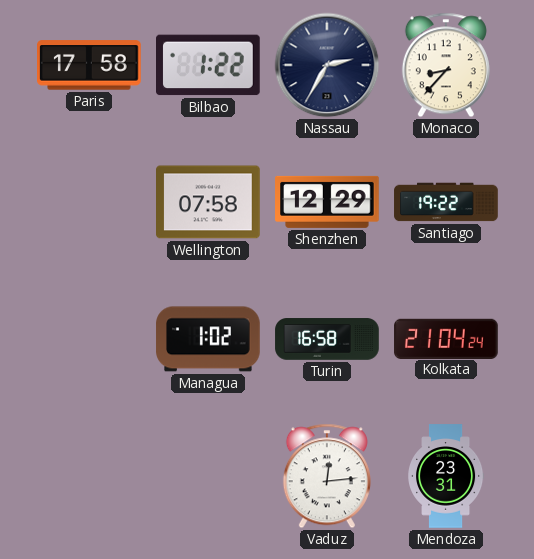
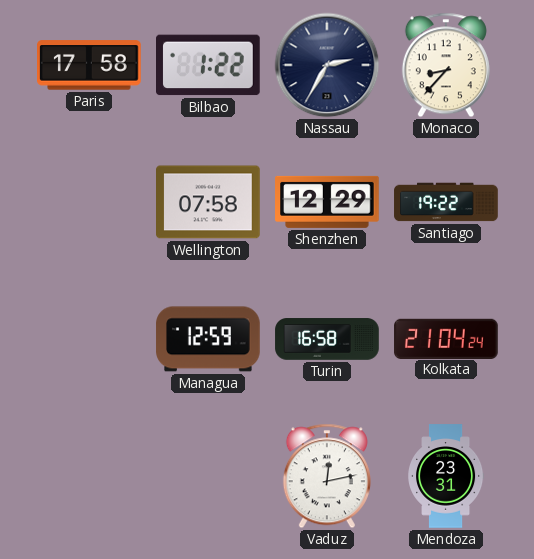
Managua: 1:02 -> 12:59 (208, 339)
Vaduz: 12:14 -> 12:13 (327, 476)
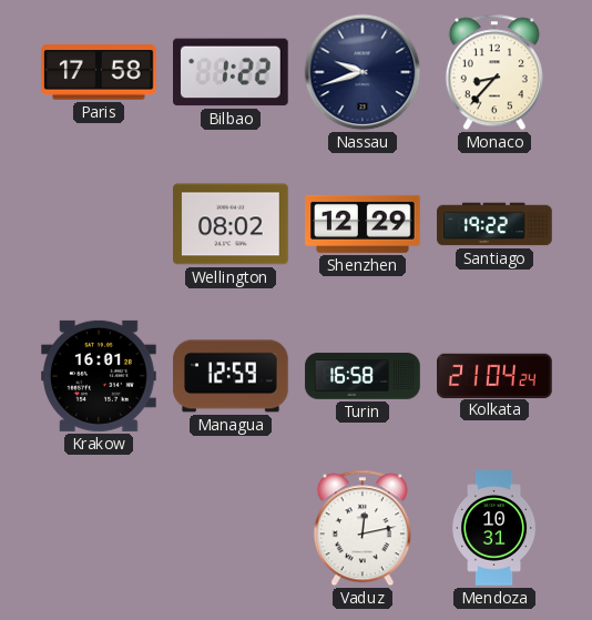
Nassau: 2:35 -> 9:42 (363, 72)
Wellington: 07:58 -> 08:02 (231, 224)
Krakow: none -> 16:01 (99, 376)
Mendoza: 23:31 -> 10:31 (494, 528)
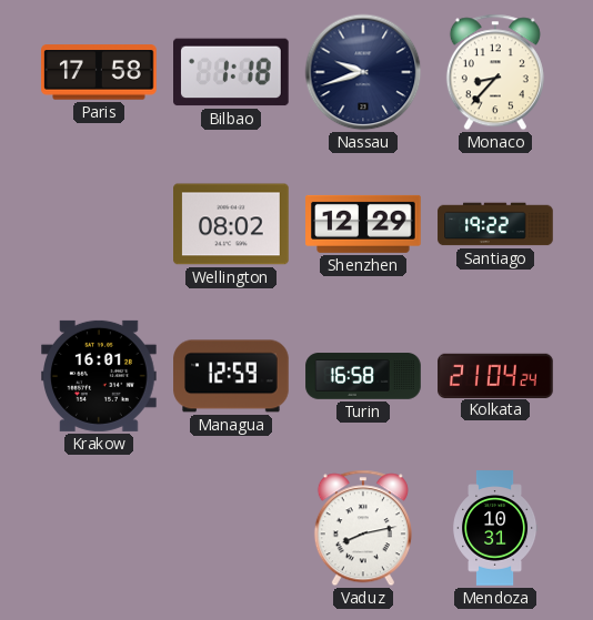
Bilbao: 1:22 -> 1:18 (232, 72)
Vaduz: 12:13 -> 8:13 (363, 528)
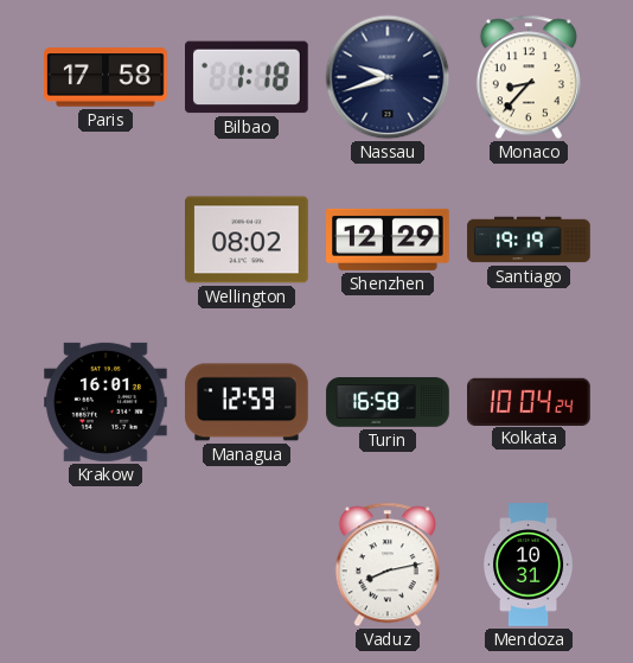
Santiago: 19:22 -> 19:19 (529, 240)
Kolkata: 21:04 -> 10:04 (529, 401)
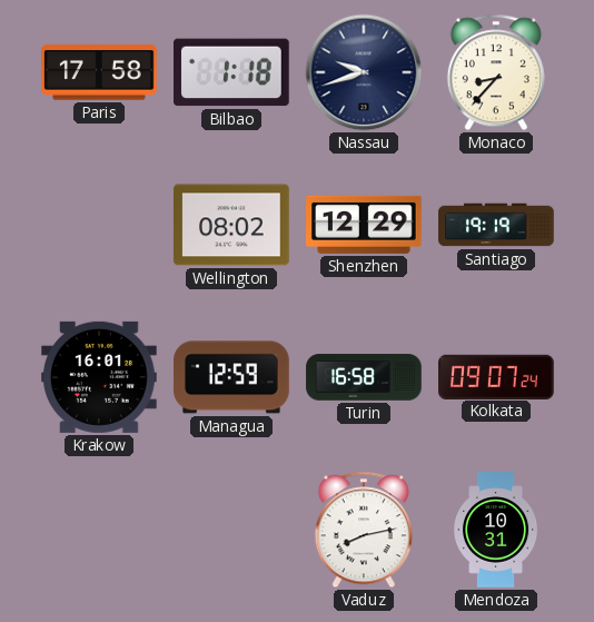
Kolkata: 10:04 -> 09:07 (496, 376)
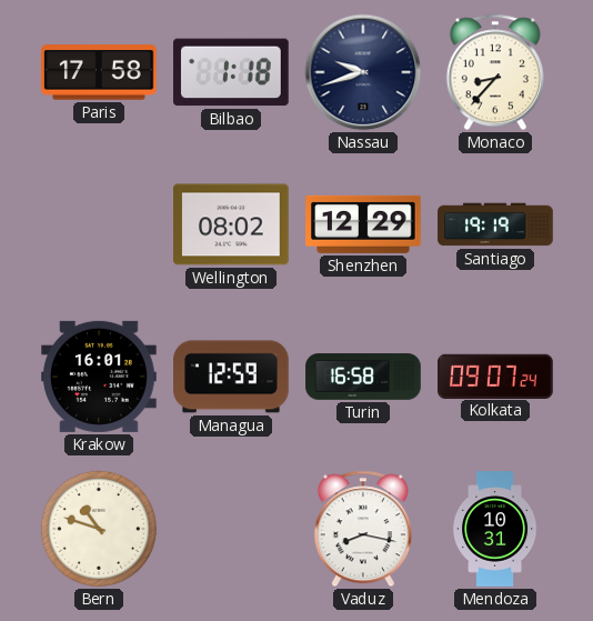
Bern: none -> 10:48 (99, 529)
Vaduz: 8:13 -> 8:17 (363, 529)
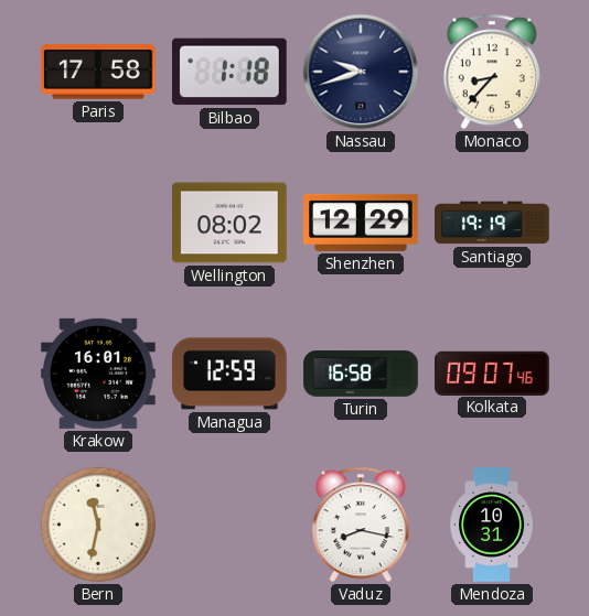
Kolkata: 09:07:24 -> 09:07:46 (492, 372)
Bern: 10:48 -> 11:32 (98, 525)
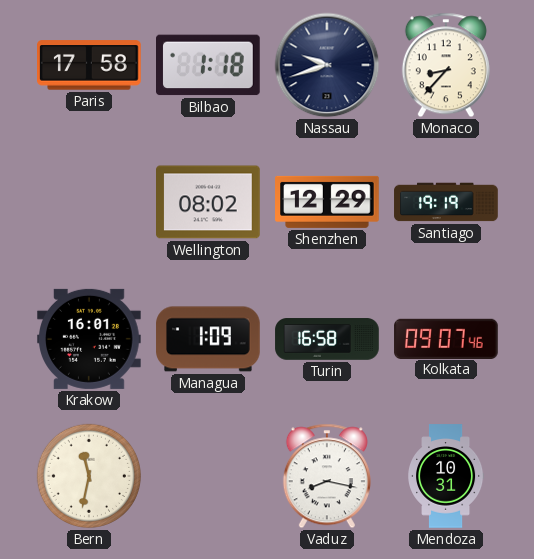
Managua: 12:59 -> 1:09 (208, 339)
